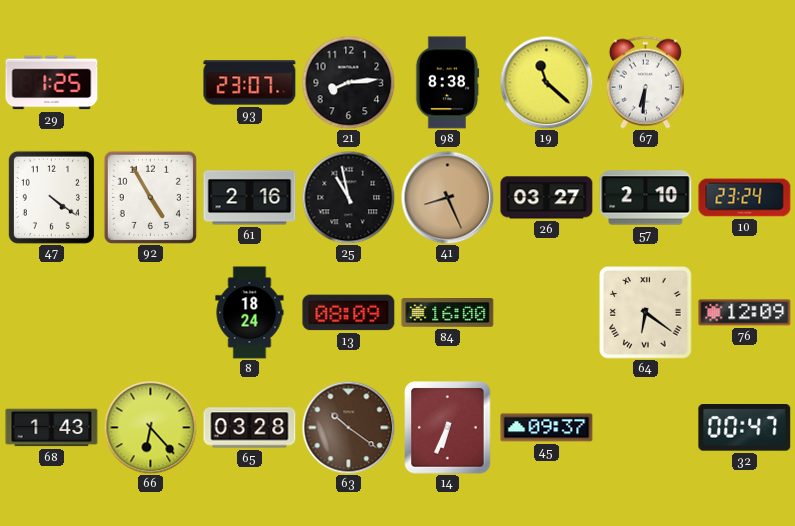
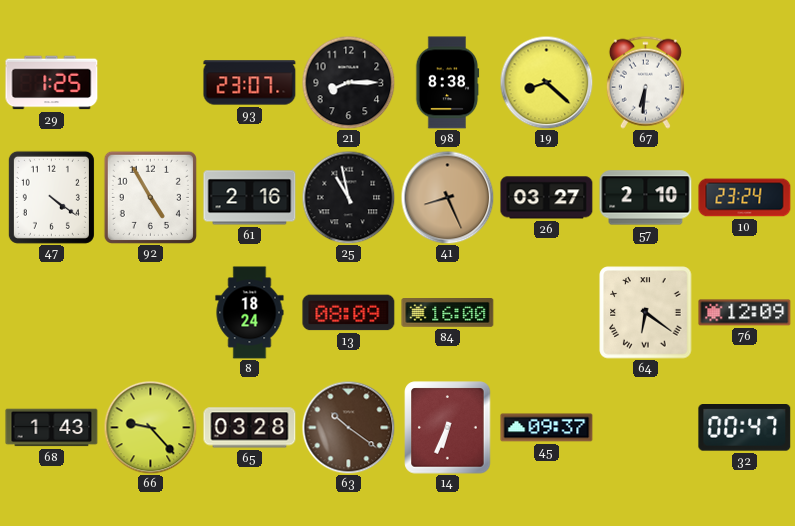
21: 8:14 -> 8:15 (348, 82)
19: 11:22 -> 8:22 (546, 82)
66: 6:23 -> 9:23 (150, 427)
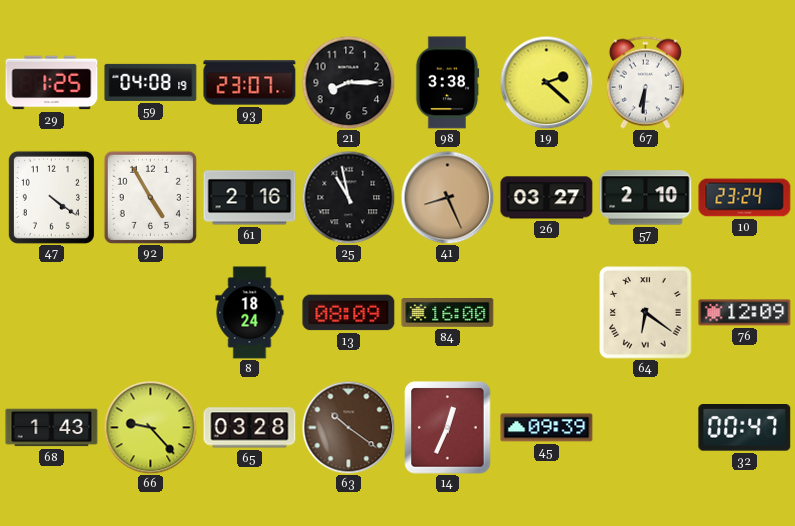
59: none -> 04:08 (151, 82)
98: 8:38 -> 3:38 (447, 83)
19: 8:22 -> 2:22 (546, 82)
14: 6:34 -> 12:34 (448, 428)
45: 09:37 -> 09:39 (547, 428)
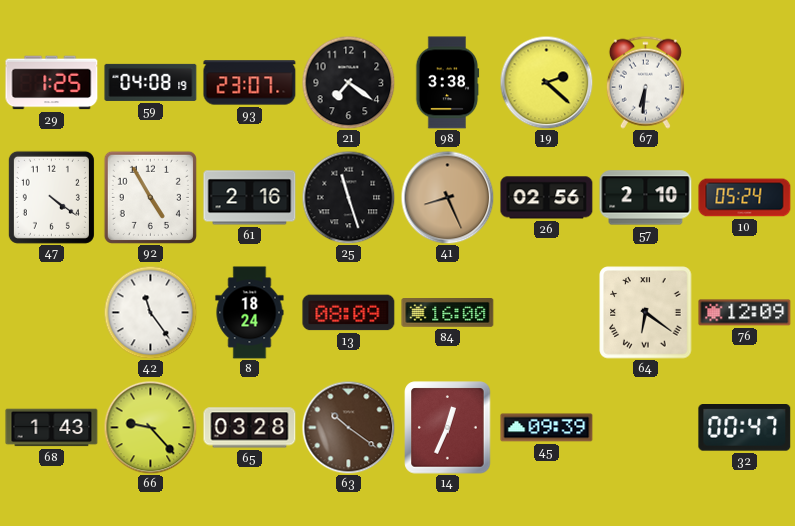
21: 8:15 -> 7:21 (348, 82)
25: 10:58 -> 11:27 (348, 197)
26: 03:27 -> 02:56 (547, 198)
10: 23:24 -> 05:24 (745, 198)
42: none -> 11:24 (150, 312)
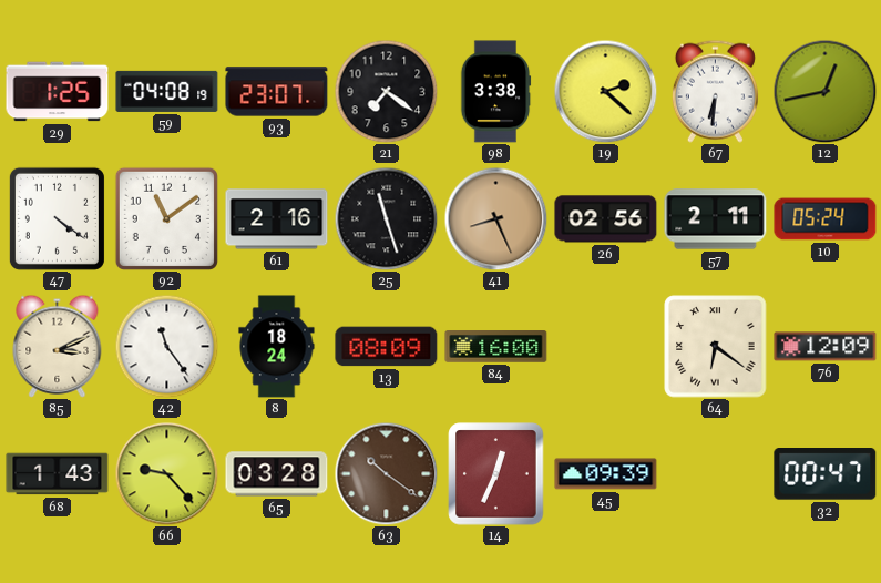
12: none -> 12:43 (824, 91)
92: 4:55 -> 11:09 (166, 218)
57: 2:10 -> 2:11 (716, 219)
85: none -> 3:11 (58, 346)
